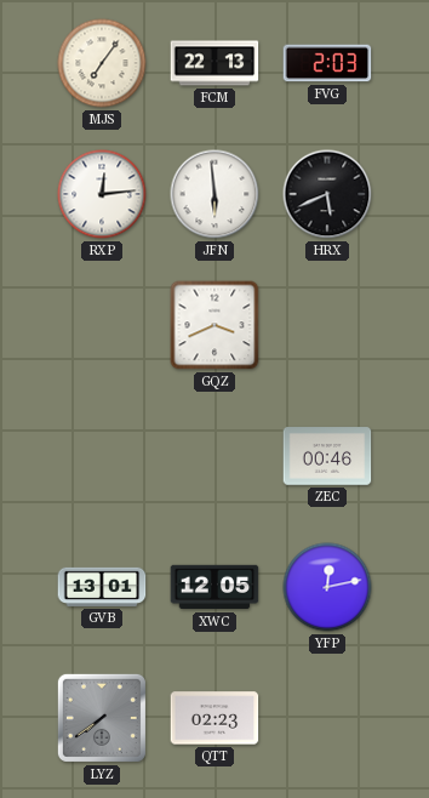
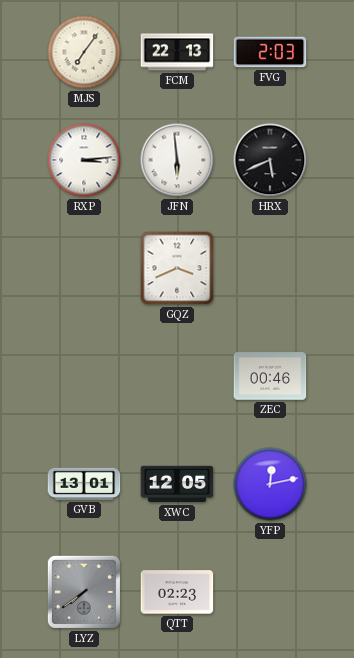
RXP: 12:14 -> 3:14 (84, 160)
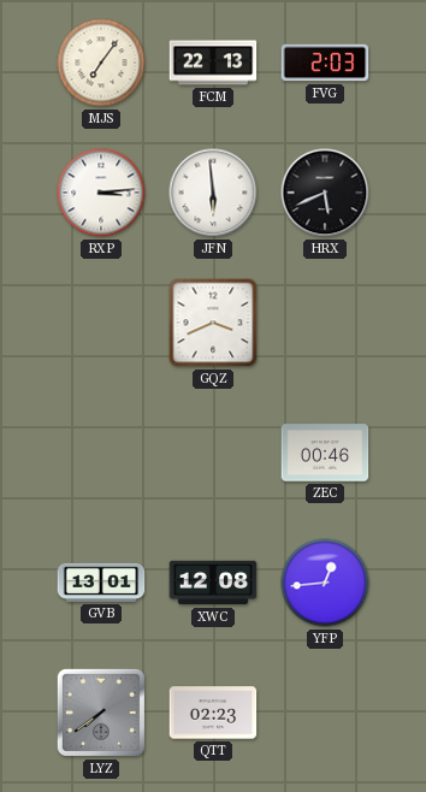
XWC: 12:05 -> 12:08 (213, 583)
YFP: 12:13 -> 12:44 (325, 583)
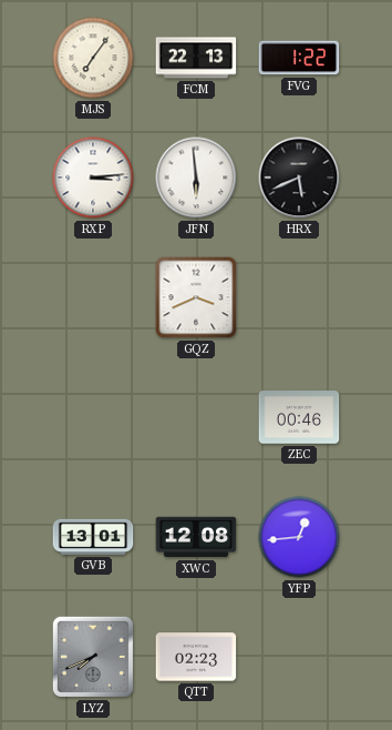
FVG: 2:03 -> 1:22 (299, 58)
LYZ: 7:39 -> 7:41 (93, 657)
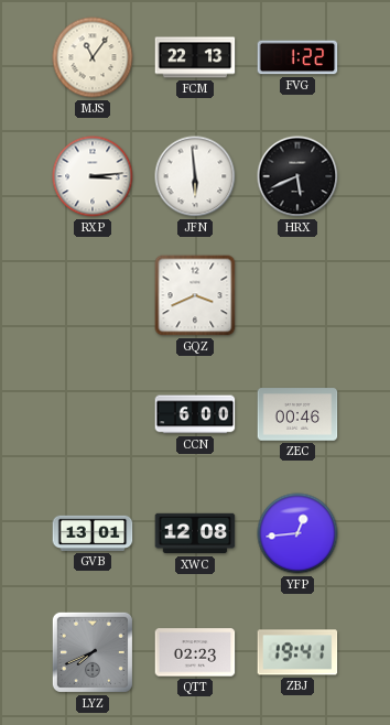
MJS: 7:06 -> 11:06 (93, 57)
CCN: none -> 6:00 (195, 414)
ZBJ: none -> 19:41 (297, 652)
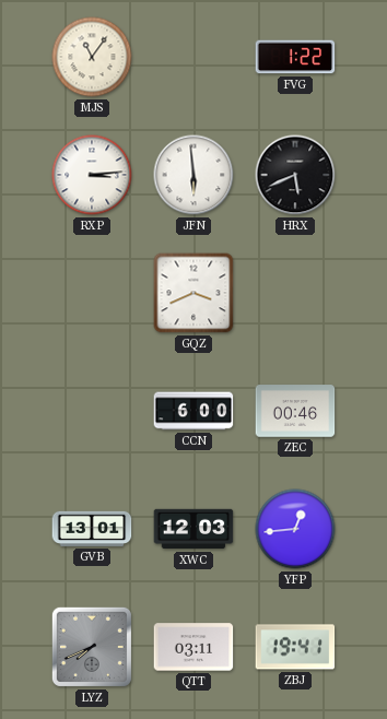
FCM: 22:13 -> none (195, 57)
XWC: 12:08 -> 12:03 (193, 529)
QTT: 02:23 -> 03:11 (193, 647)
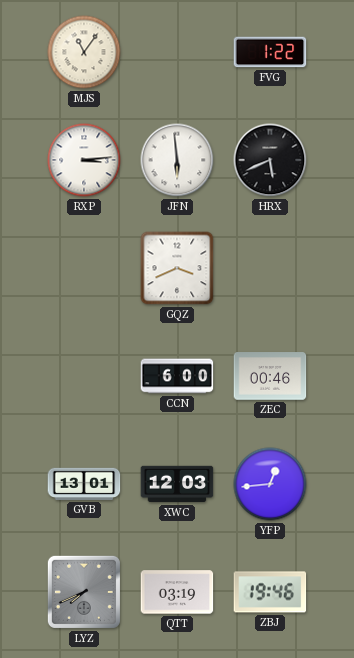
QTT: 03:11 -> 03:19 (177, 592)
ZBJ: 19:41 -> 19:46 (270, 592)
